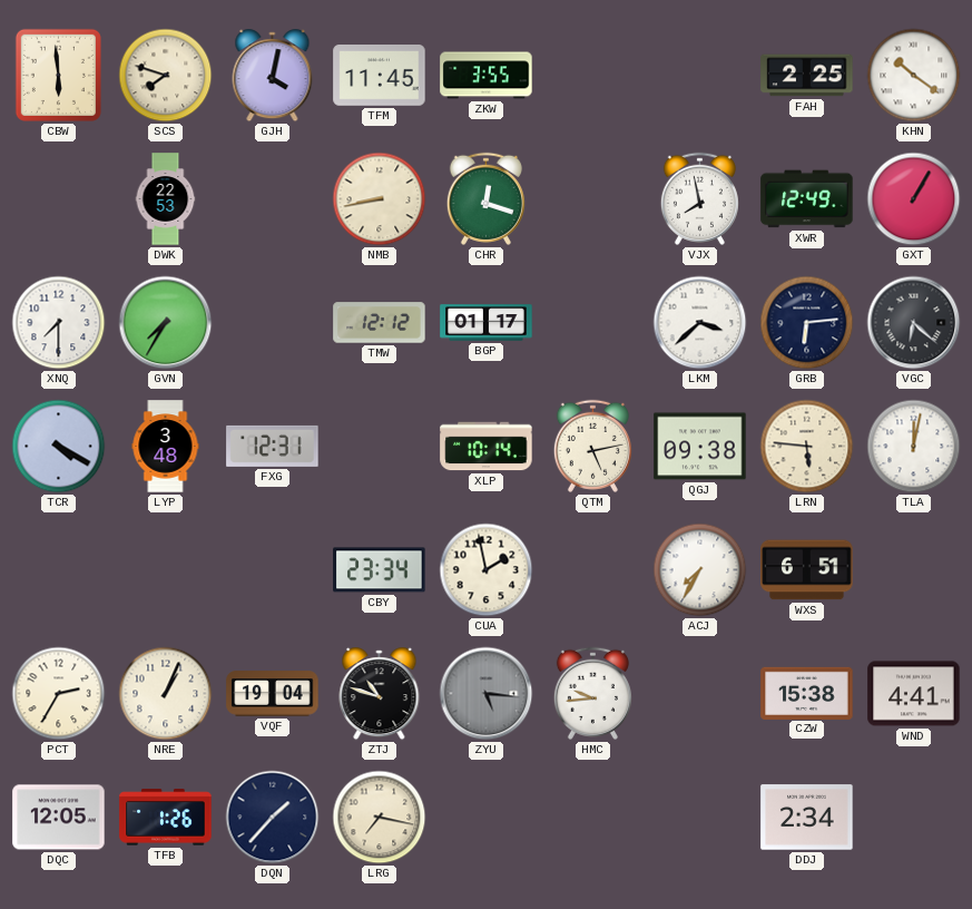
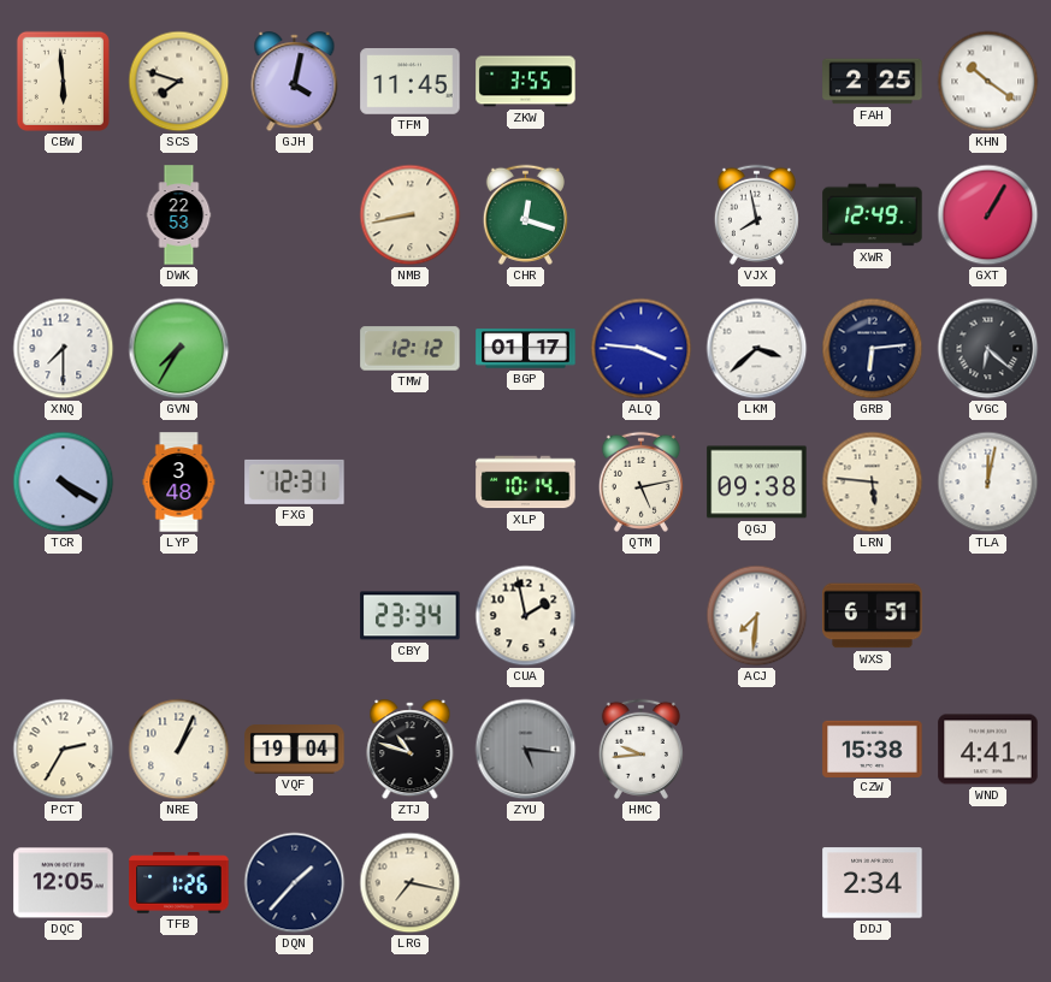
ALQ: none -> 3:46 (642, 349)
ACJ: 7:35 -> 7:31 (757, 616)
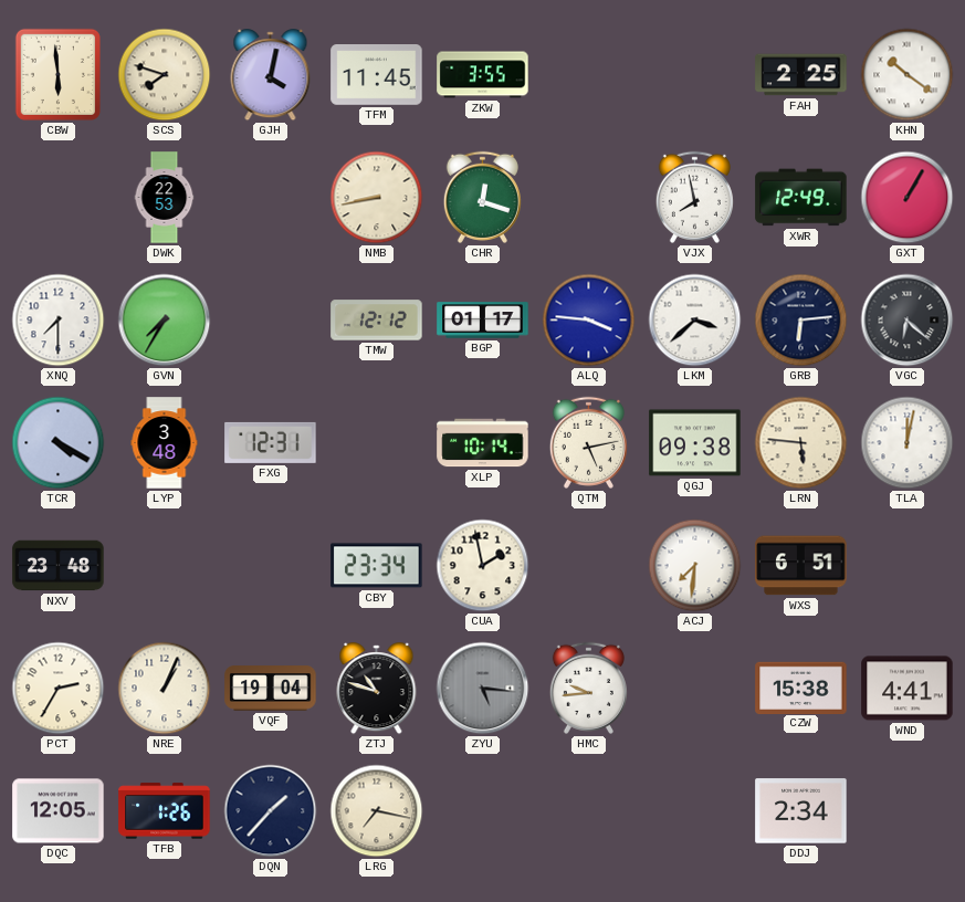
NXV: none -> 23:48 (59, 566)
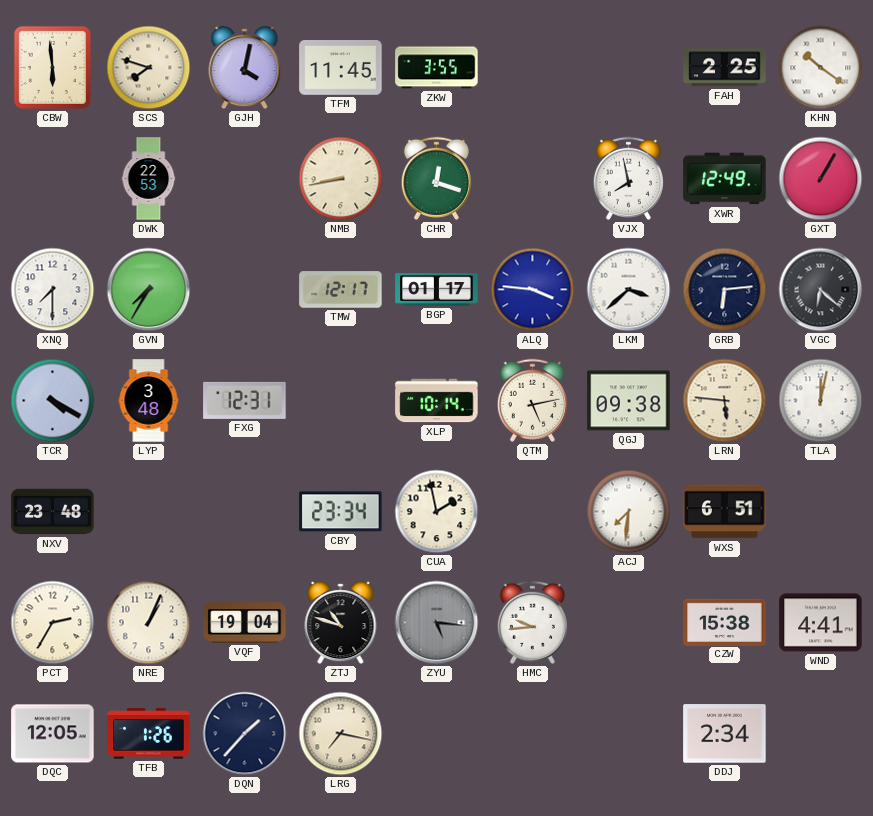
TMW: 12:12 -> 12:17 (341, 290)
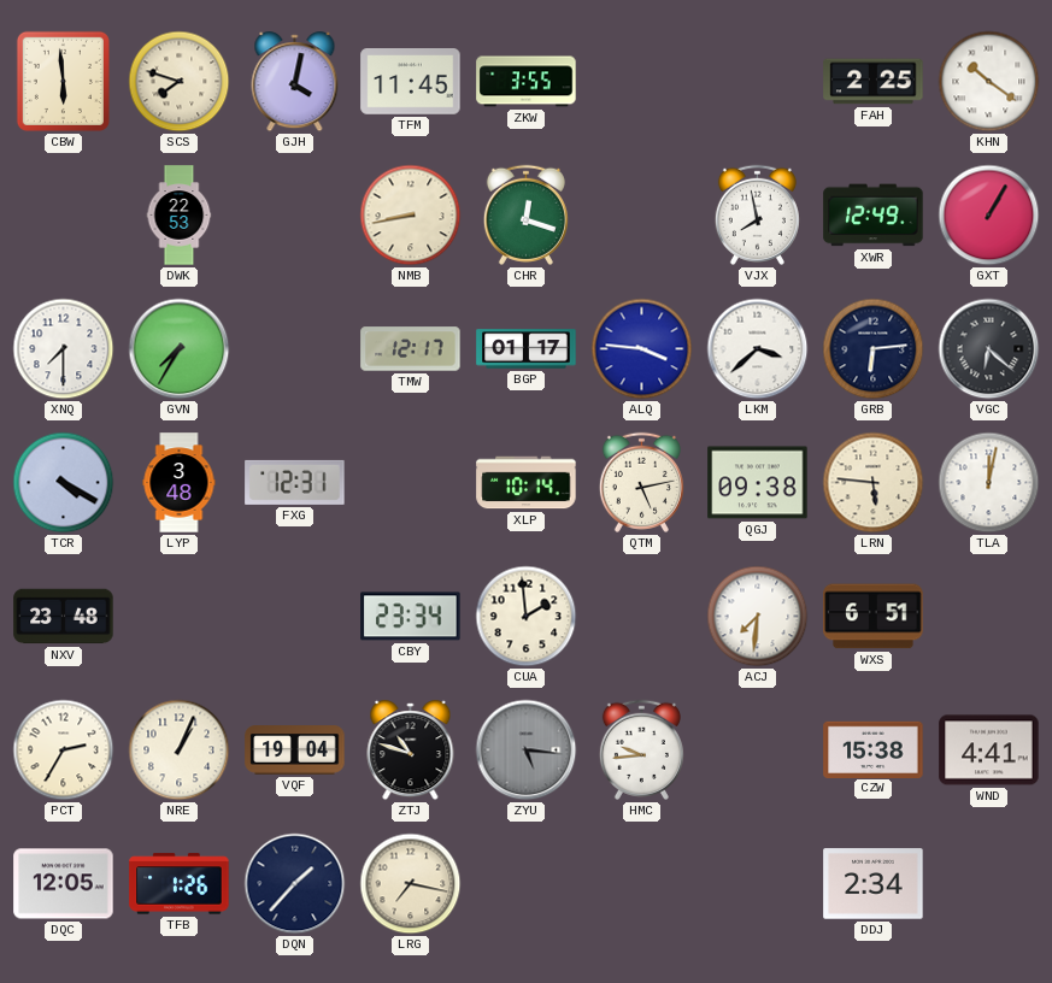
CUA: 1:58 -> 1:59 (527, 617)
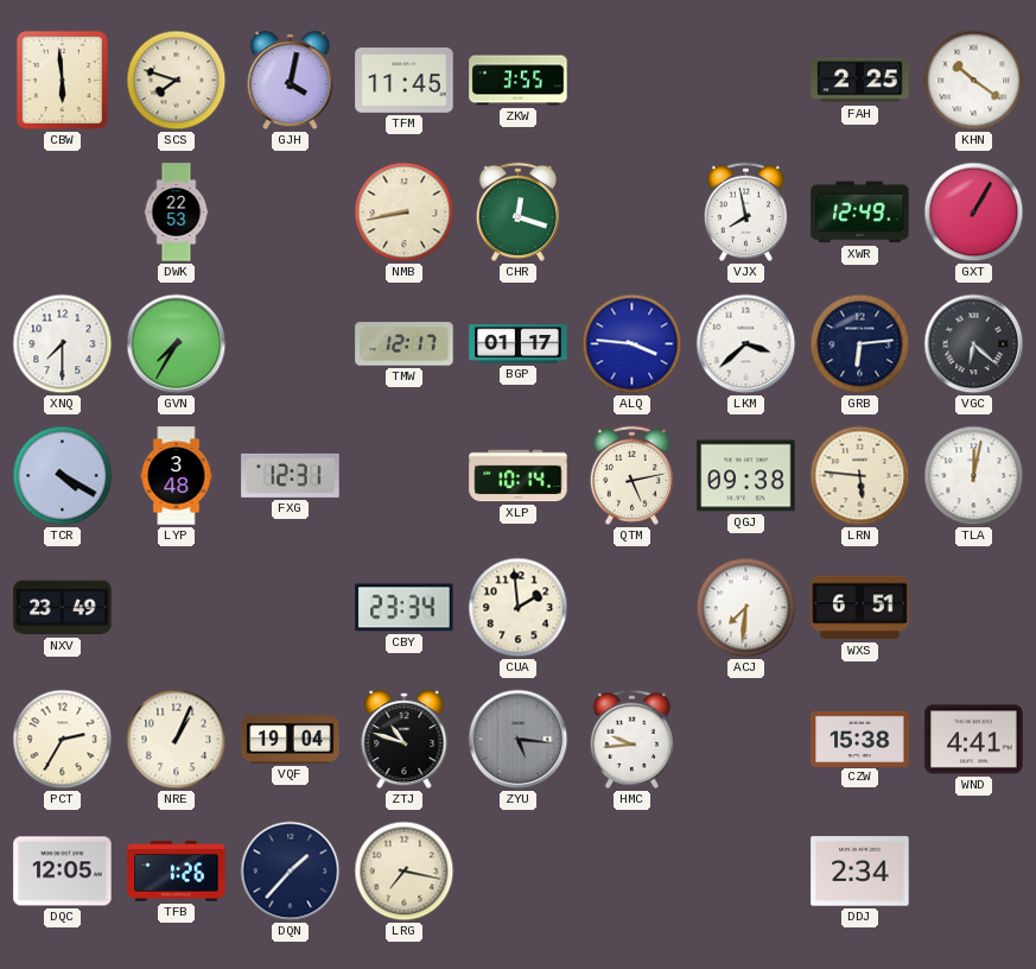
NXV: 23:48 -> 23:49 (63, 608)
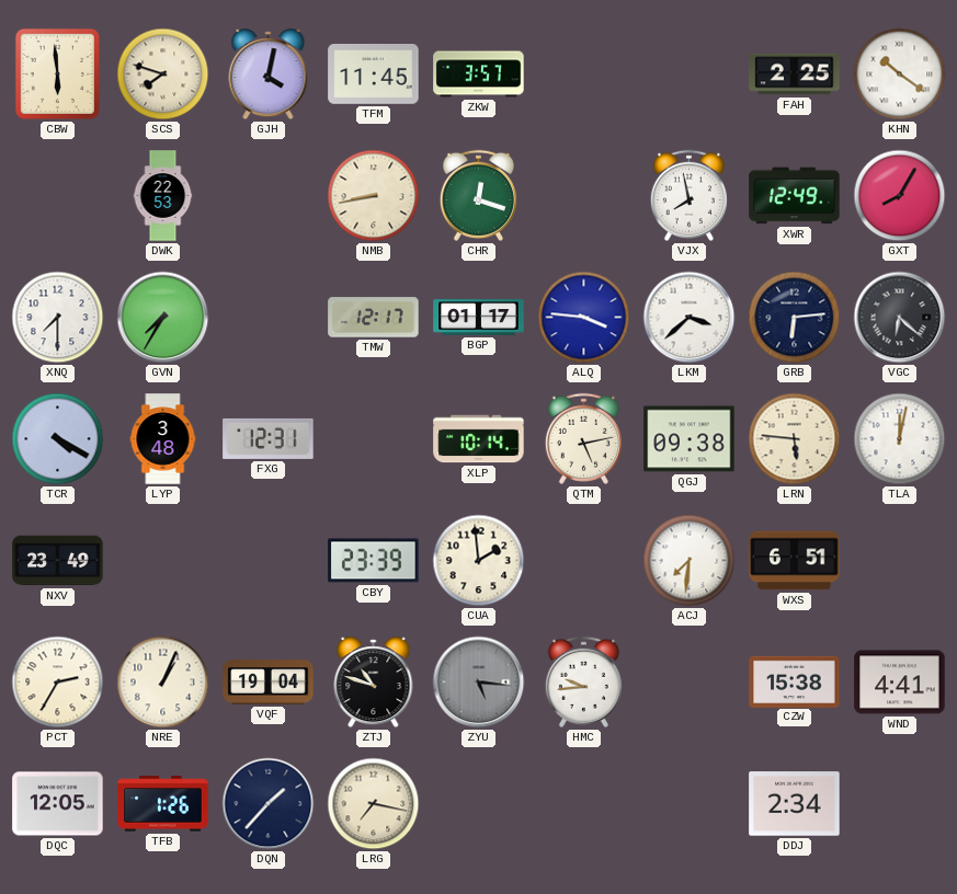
ZKW: 3:55 -> 3:57 (479, 74)
GXT: 1:05 -> 8:05 (900, 196)
CBY: 23:34 -> 23:39 (374, 561)
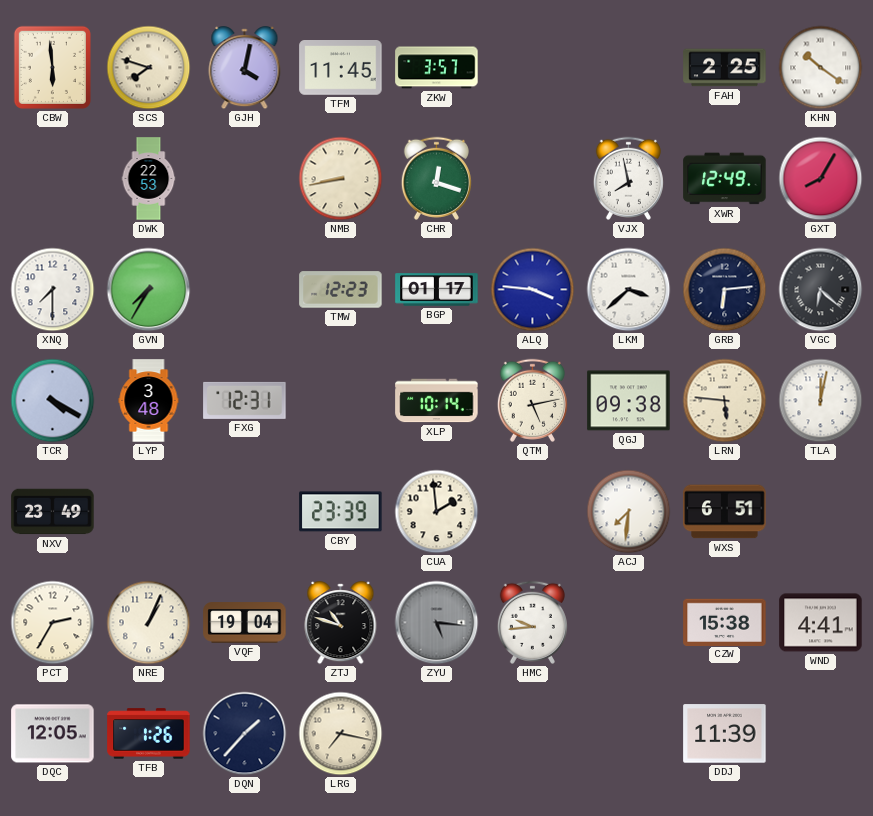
TMW: 12:17 -> 12:23 (341, 290)
DDJ: 2:34 -> 11:39 (725, 734)
